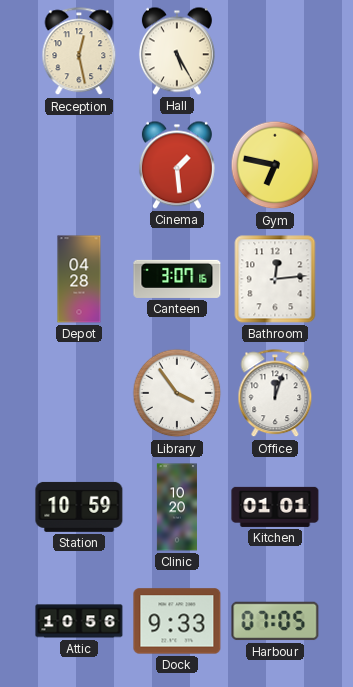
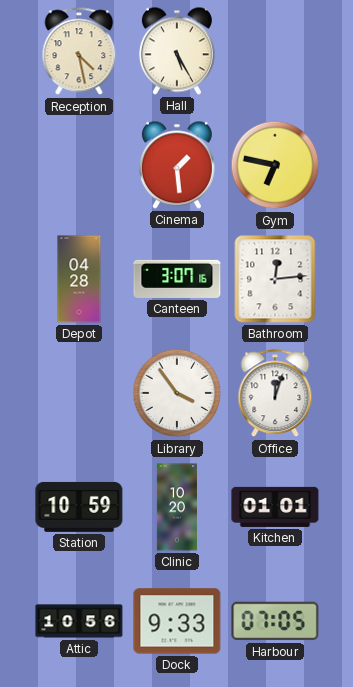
Reception: 12:28 -> 4:28 (79, 52)
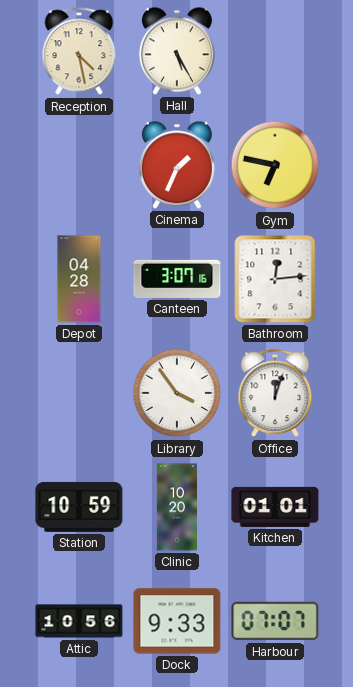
Cinema: 1:29 -> 1:34 (177, 165)
Harbour: 07:05 -> 07:07 (275, 621)
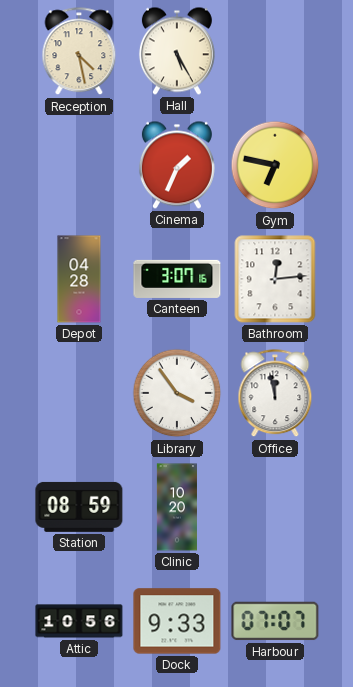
Office: 12:03 -> 11:58 (275, 394)
Station: 10:59 -> 08:59 (79, 507)
Kitchen: 01:01 -> none (275, 507)
